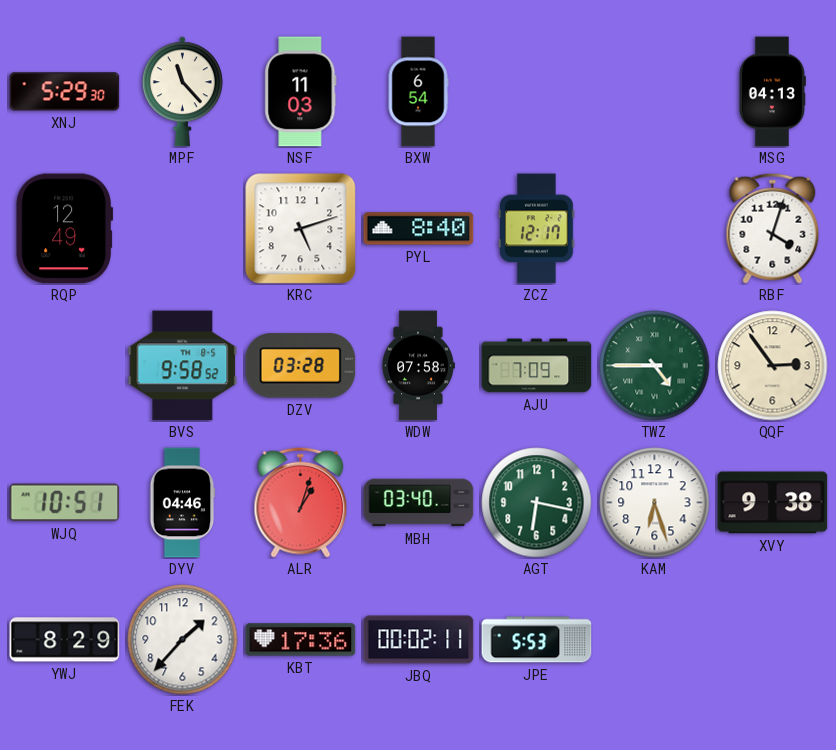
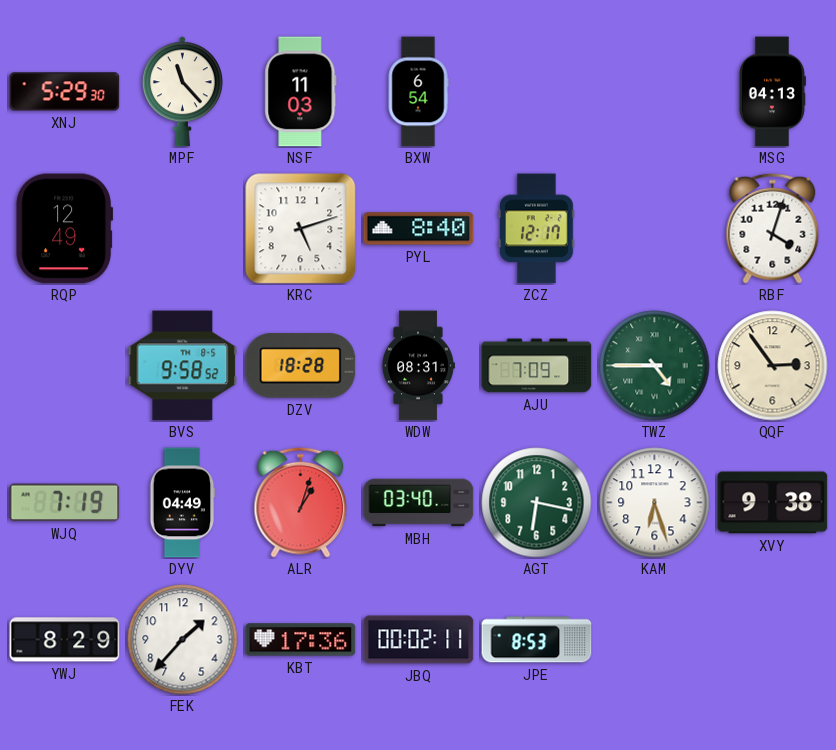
DZV: 03:28 -> 18:28 (301, 366)
WDW: 07:58 -> 08:31 (418, 366)
WJQ: 10:51 -> 7:19 (65, 503)
DYV: 04:46 -> 04:49 (182, 503)
JPE: 5:53 -> 8:53 (537, 640)
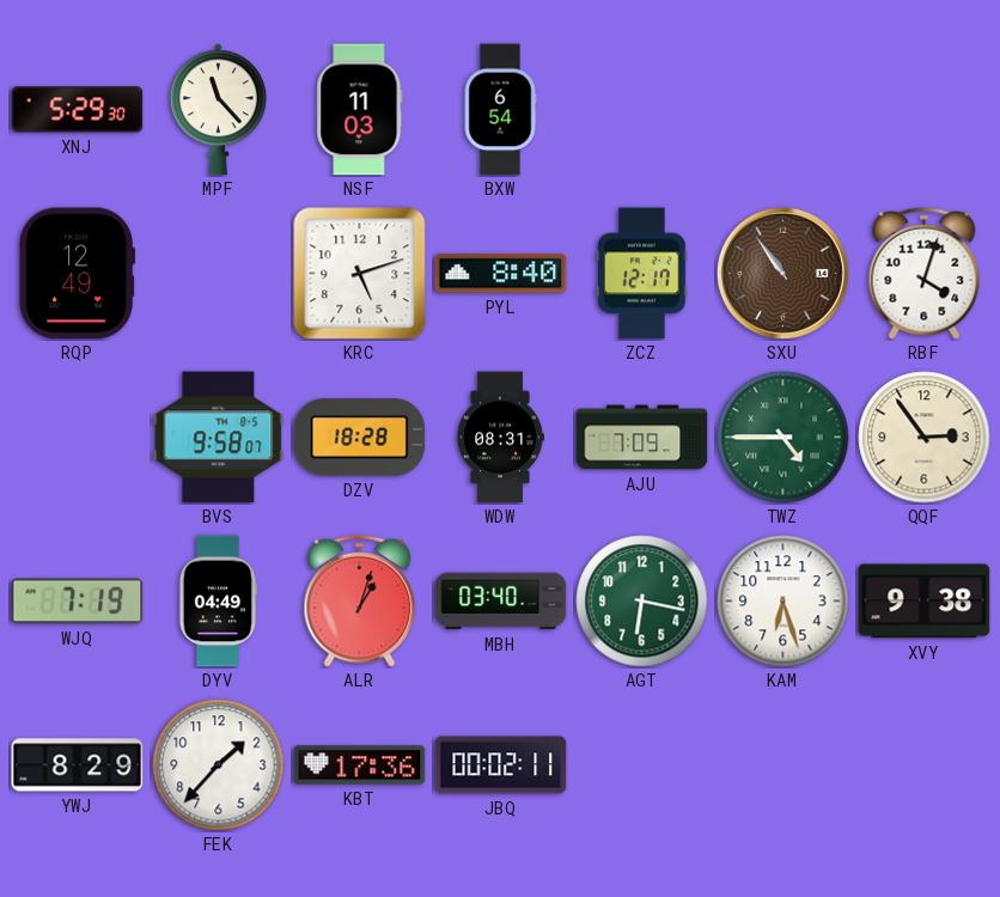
MSG: 04:13 -> none (772, 92)
SXU: none -> 10:54 (782, 273)
BVS: 9:58:52 -> 9:58:07 (219, 438)
JPE: 8:53 -> none (537, 640)
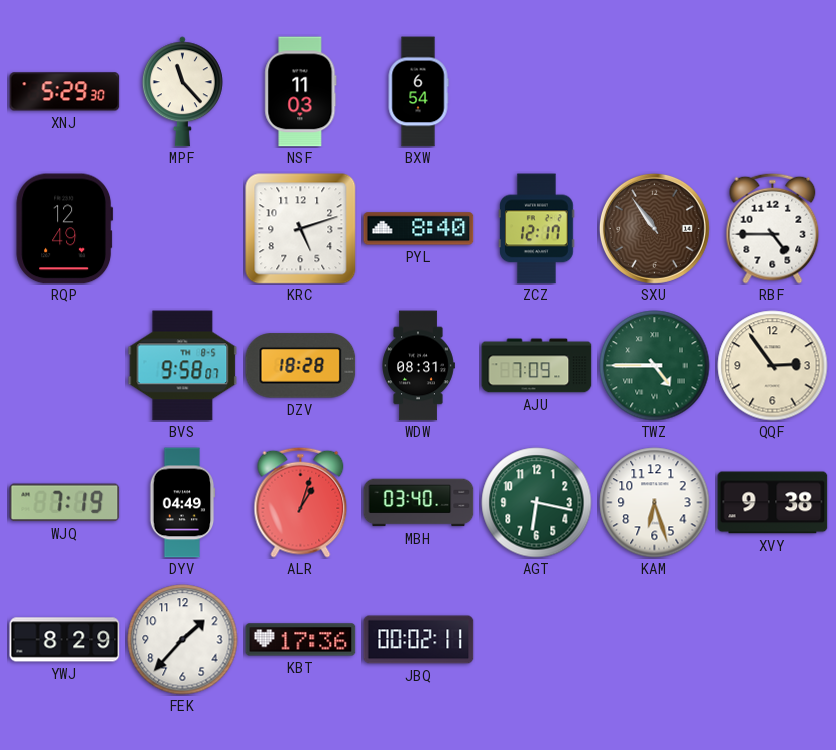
RBF: 4:03 -> 4:45 (773, 228)
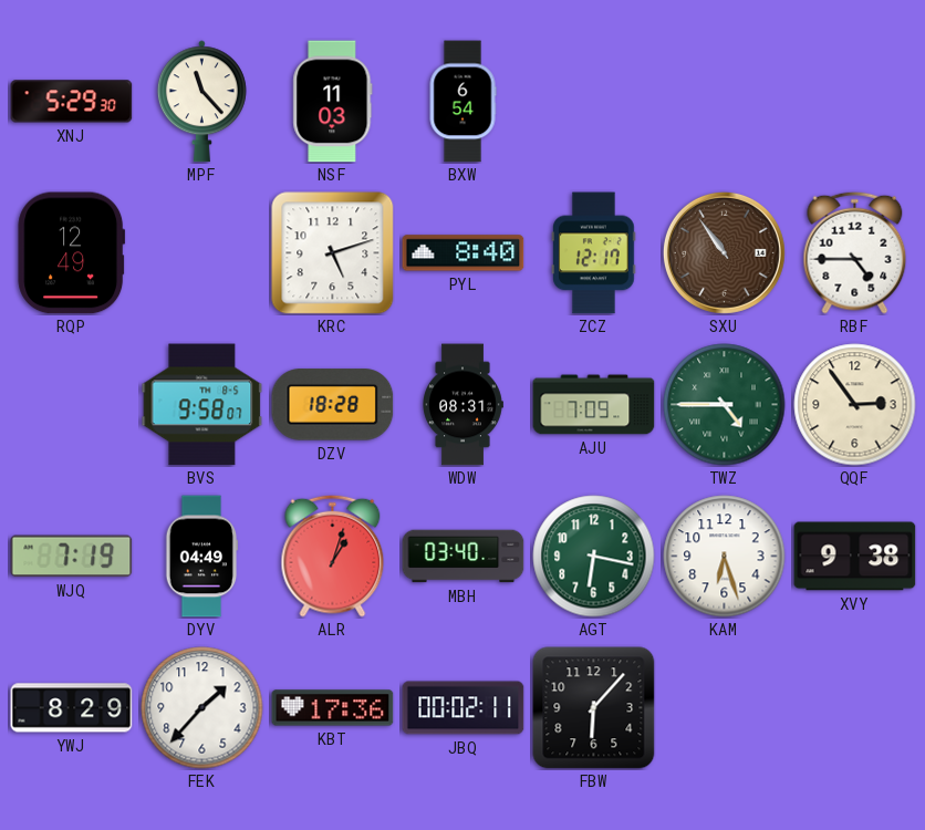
FBW: none -> 6:07 (594, 708)
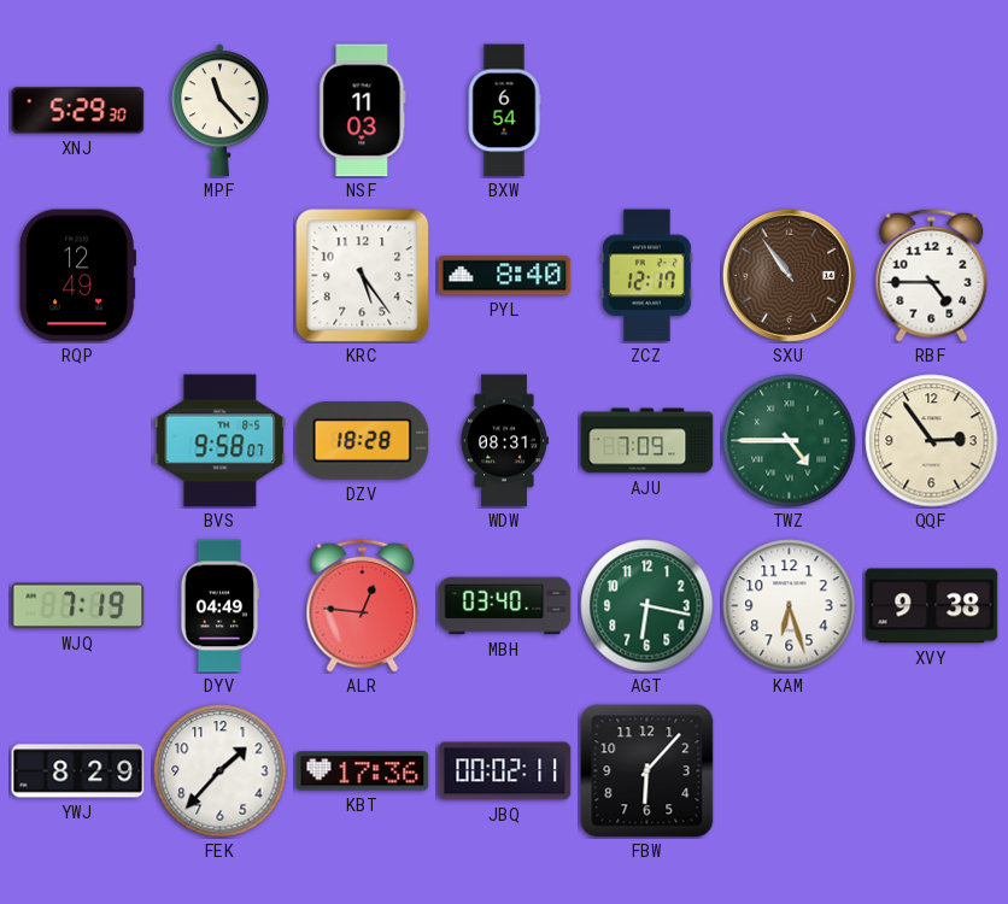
KRC: 5:12 -> 5:24 (363, 276)
ALR: 1:03 -> 12:46 (363, 605)
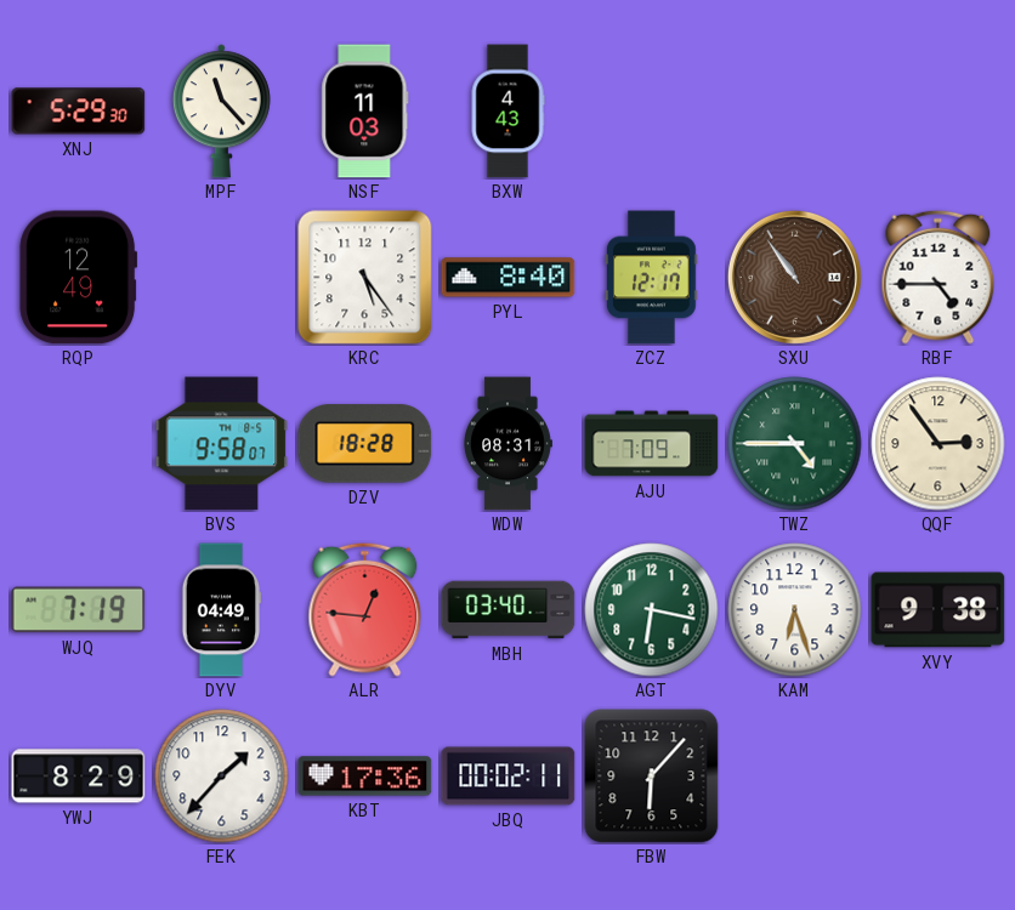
BXW: 6:54 -> 4:43 (508, 112)
